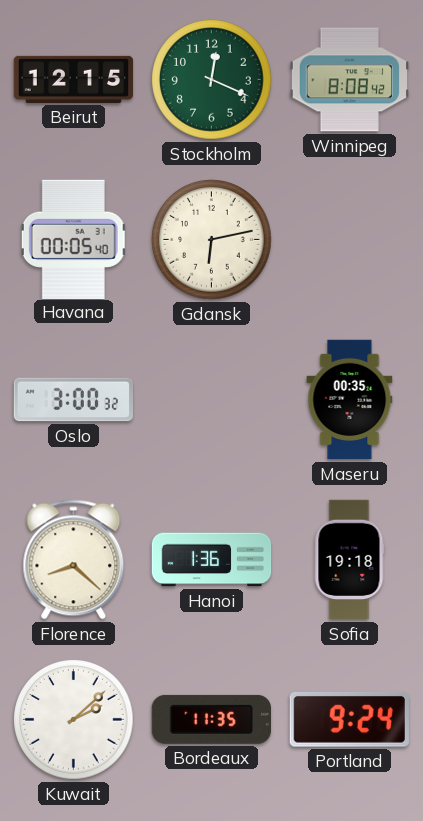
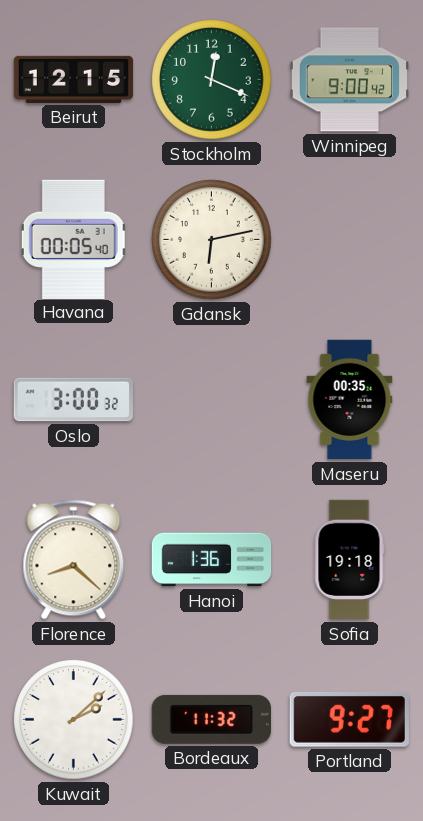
Winnipeg: 8:08 -> 9:00 (349, 80)
Bordeaux: 11:35 -> 11:32 (211, 719)
Portland: 9:24 -> 9:27 (349, 720)
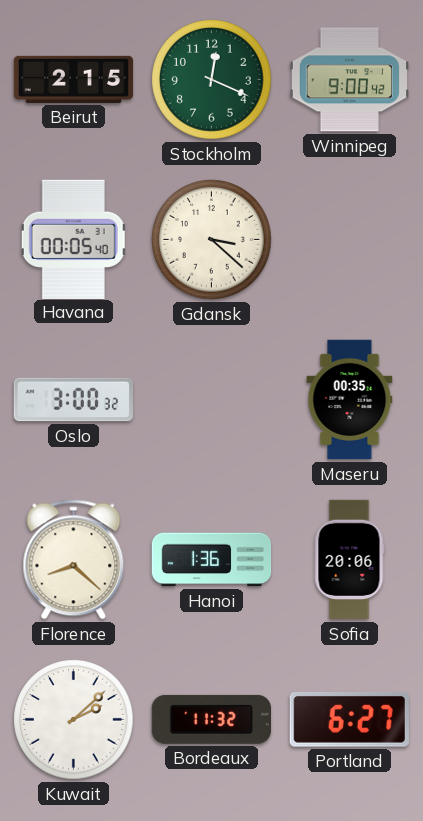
Beirut: 12:15 -> 2:15 (74, 79)
Gdansk: 6:13 -> 3:22 (212, 240)
Sofia: 19:18 -> 20:06 (349, 560)
Portland: 9:27 -> 6:27 (349, 720)
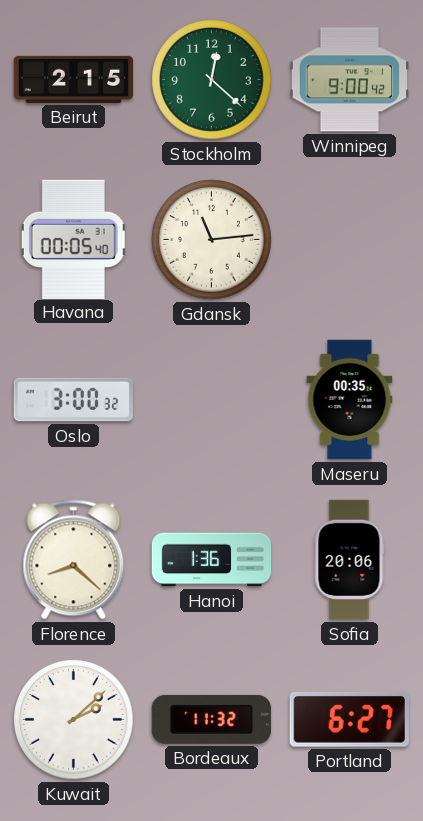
Stockholm: 12:19 -> 12:22 (212, 80)
Gdansk: 3:22 -> 11:14 (212, 240)
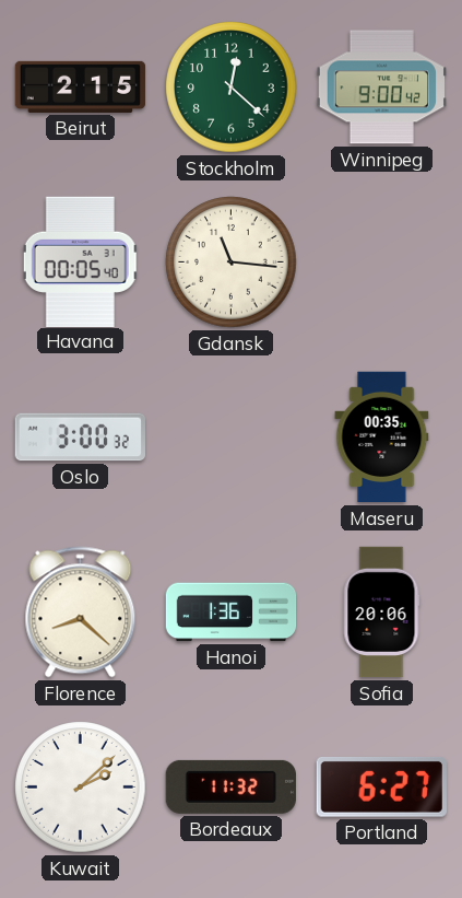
Gdansk: 11:14 -> 11:16 (232, 263)
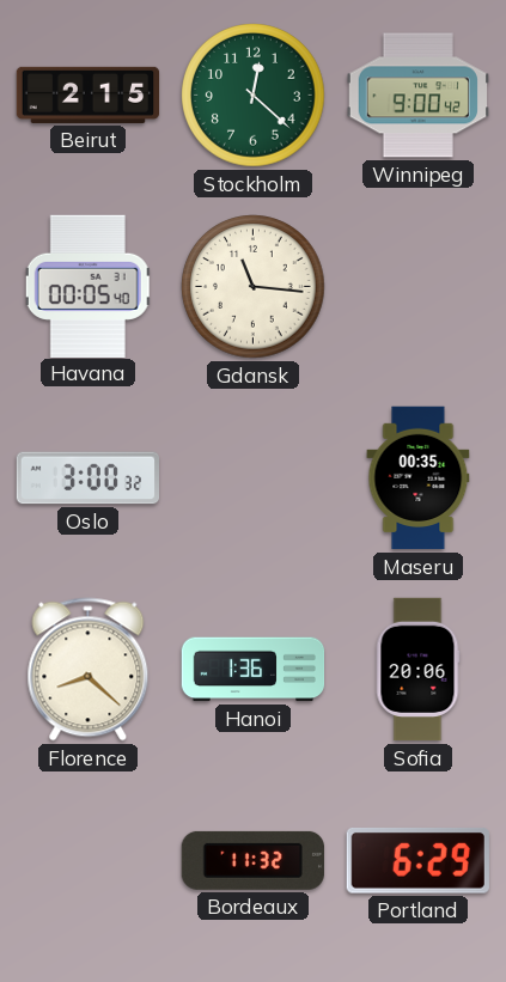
Kuwait: 2:08 -> none (81, 788)
Portland: 6:27 -> 6:29 (417, 861)
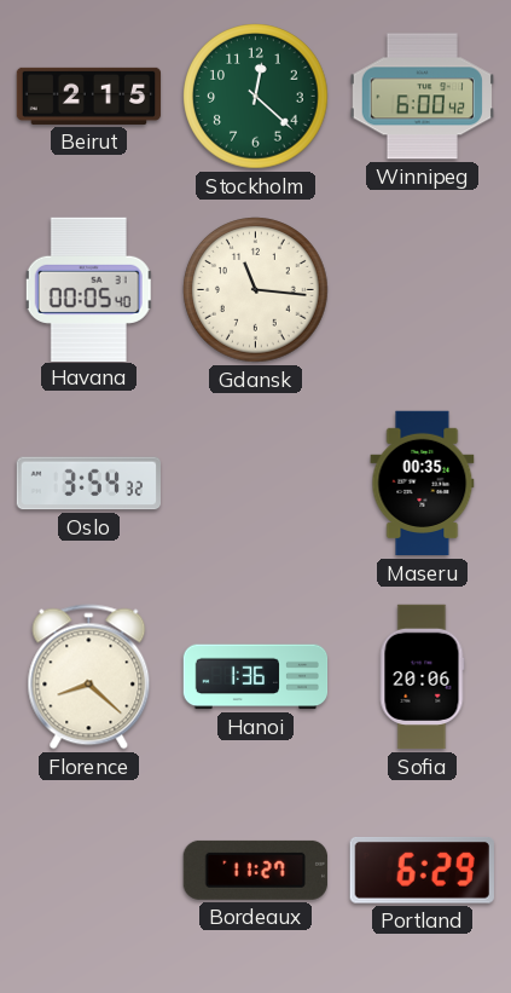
Winnipeg: 9:00 -> 6:00 (422, 97)
Oslo: 3:00 -> 3:54 (88, 484)
Bordeaux: 11:32 -> 11:27 (255, 870)
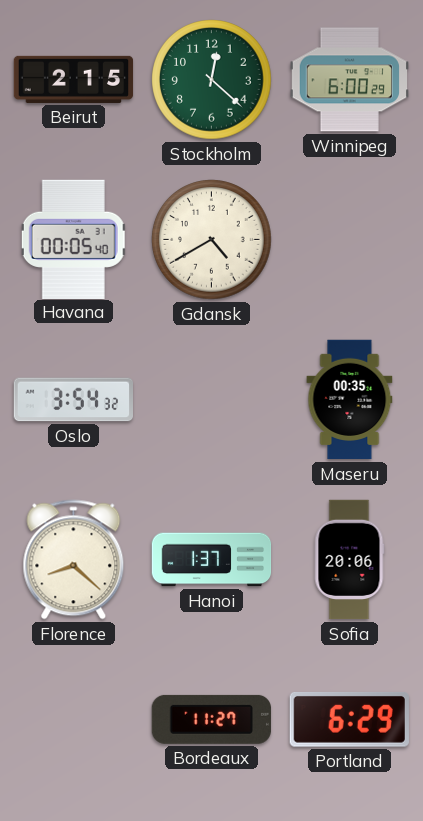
Winnipeg: 6:00:42 -> 6:00:29 (349, 80)
Gdansk: 11:16 -> 4:40 (212, 240)
Hanoi: 1:36 -> 1:37 (212, 560)
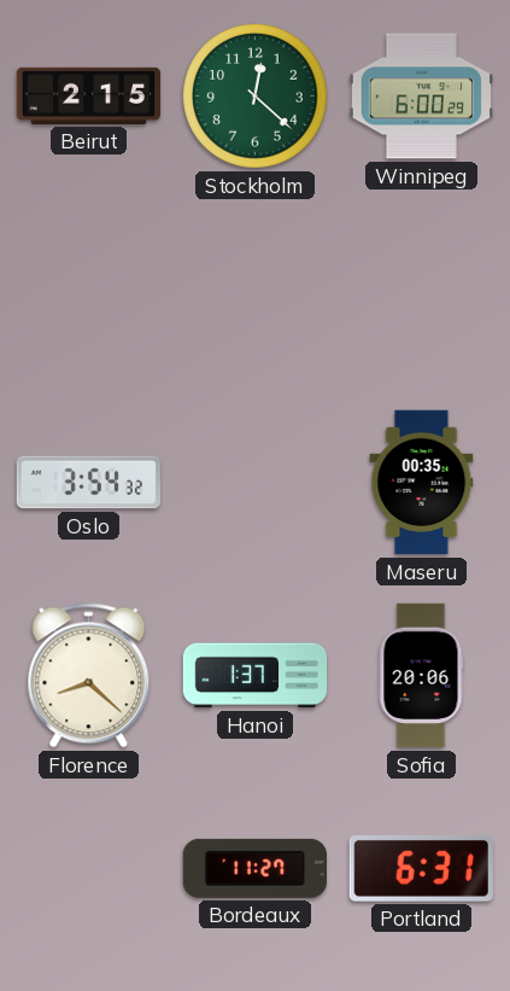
Havana: 00:05 -> none (73, 239)
Gdansk: 4:40 -> none (212, 240)
Portland: 6:29 -> 6:31 (421, 869)
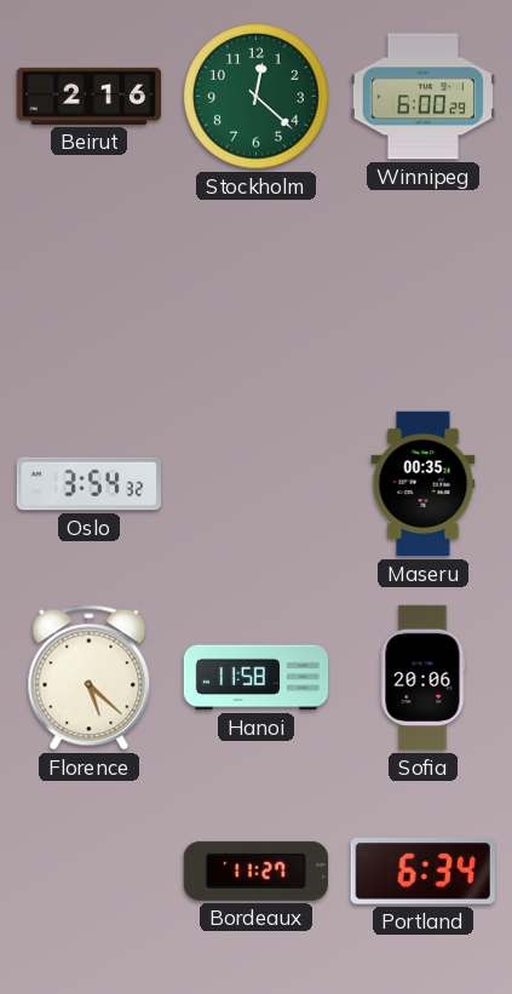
Beirut: 2:15 -> 2:16 (90, 96)
Florence: 8:22 -> 5:22 (90, 678)
Hanoi: 1:37 -> 11:58 (257, 678)
Portland: 6:31 -> 6:34 (422, 872)
